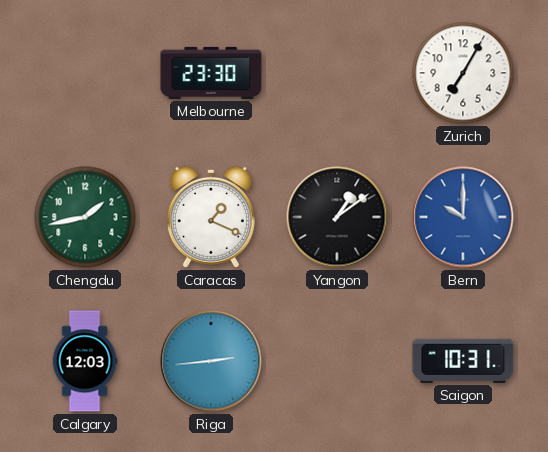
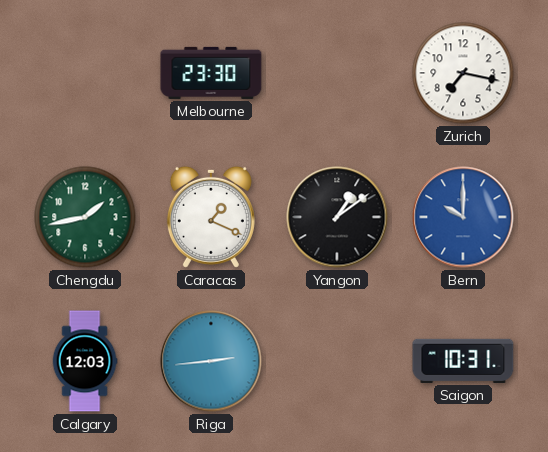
Zurich: 7:05 -> 7:17 (463, 73)
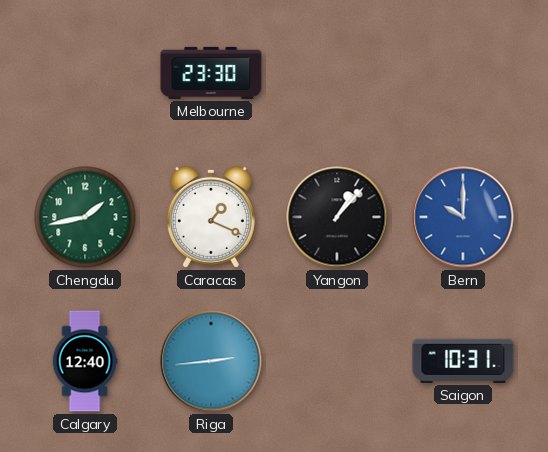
Zurich: 7:17 -> none (463, 73)
Yangon: 1:09 -> 1:07 (337, 217)
Calgary: 12:03 -> 12:40 (85, 361)
